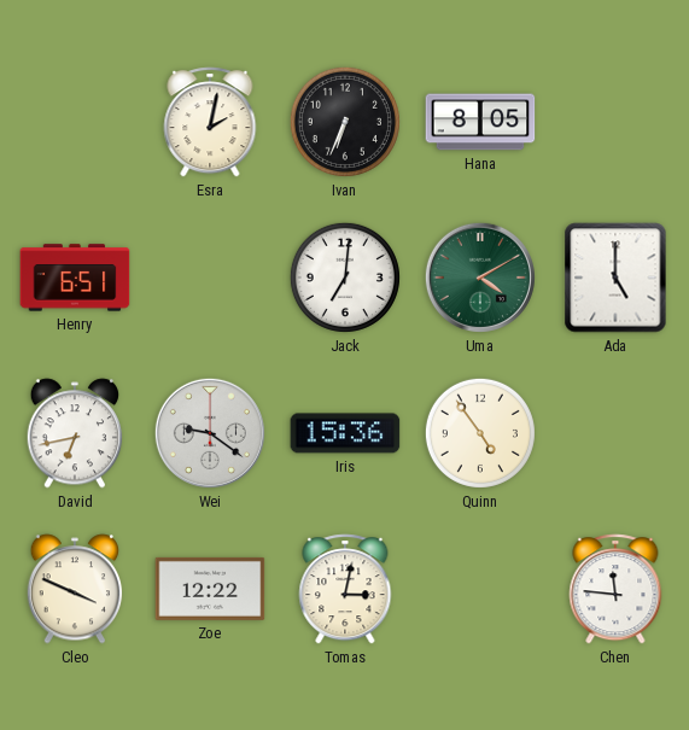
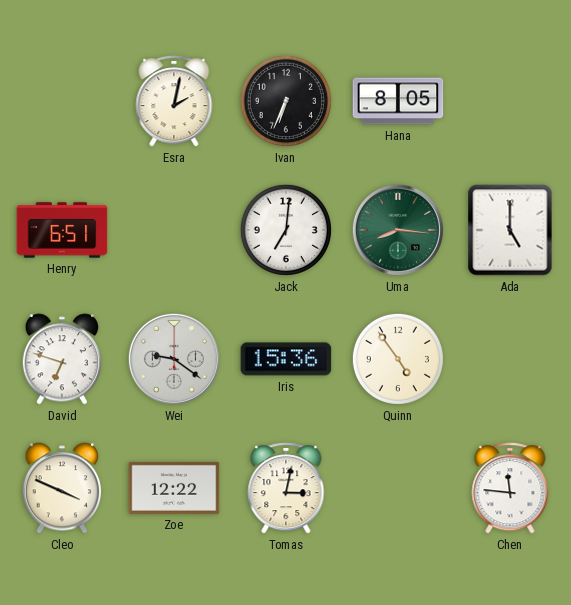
Uma: 4:10 -> 8:16 (398, 230)
David: 6:43 -> 6:48 (62, 359)
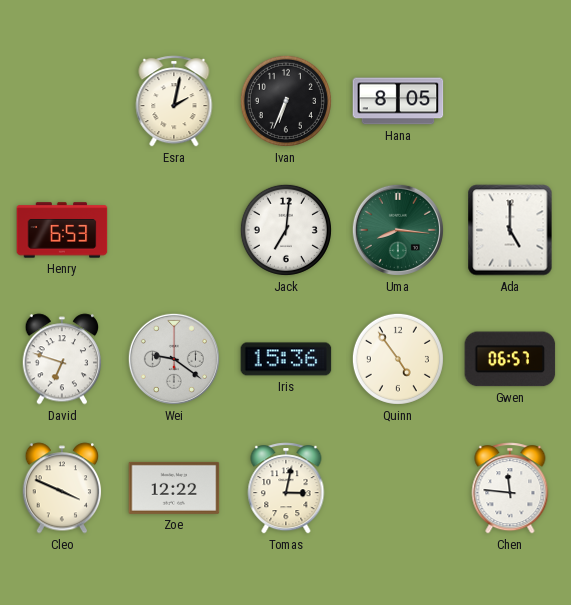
Henry: 6:51 -> 6:53 (62, 230)
Gwen: none -> 06:57 (510, 359)
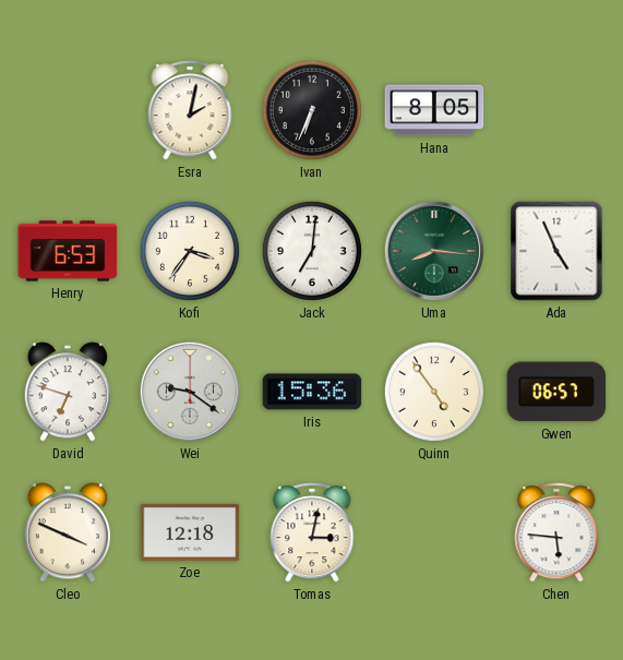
Kofi: none -> 3:36 (190, 251)
Ada: 5:00 -> 4:56 (556, 251)
Zoe: 12:22 -> 12:18 (190, 532)
Chen: 11:46 -> 5:46 (556, 532)
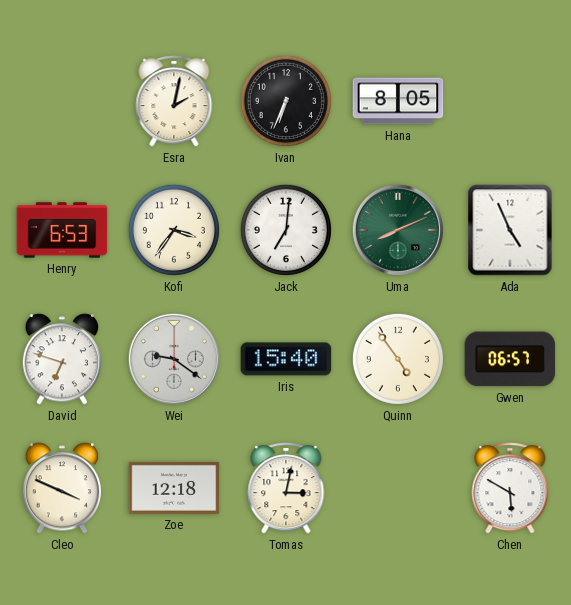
Uma: 8:16 -> 8:11 (398, 230)
Iris: 15:36 -> 15:40 (286, 359)
Chen: 5:46 -> 5:50 (510, 488)
